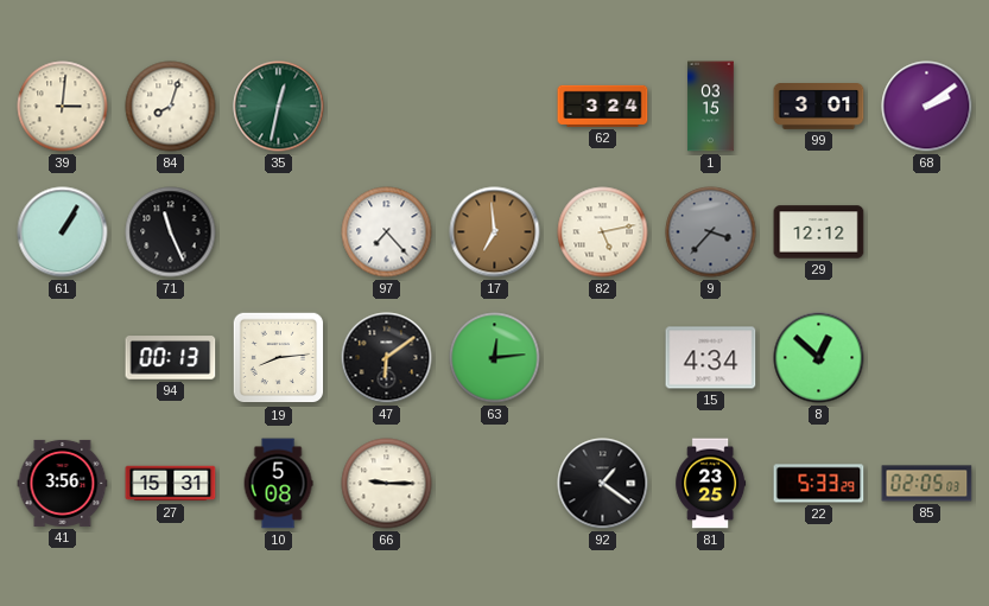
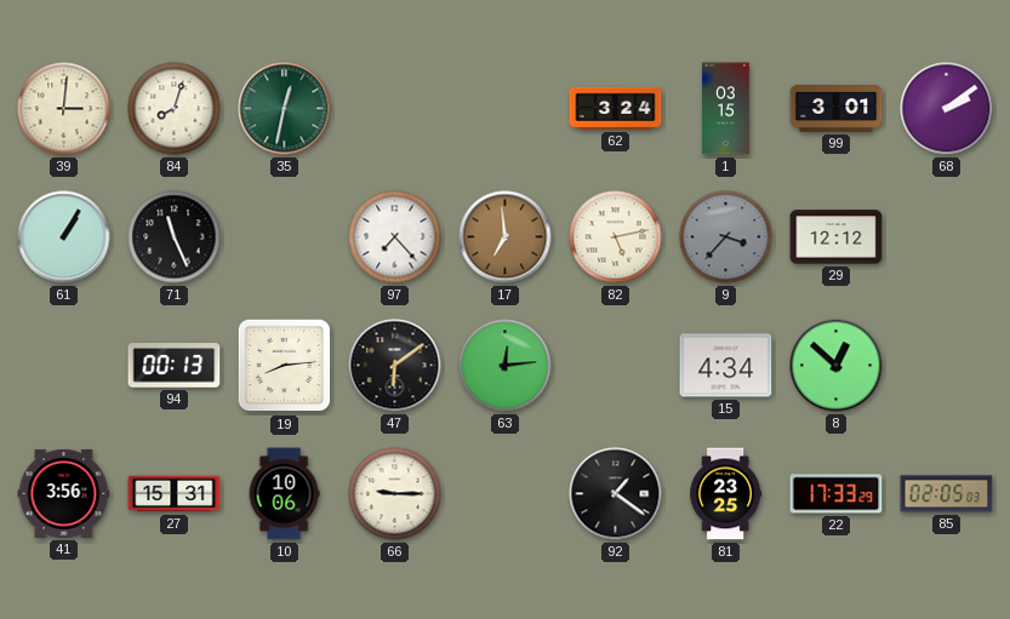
10: 5:08 -> 10:06 (284, 494)
22: 5:33 -> 17:33 (837, 494)
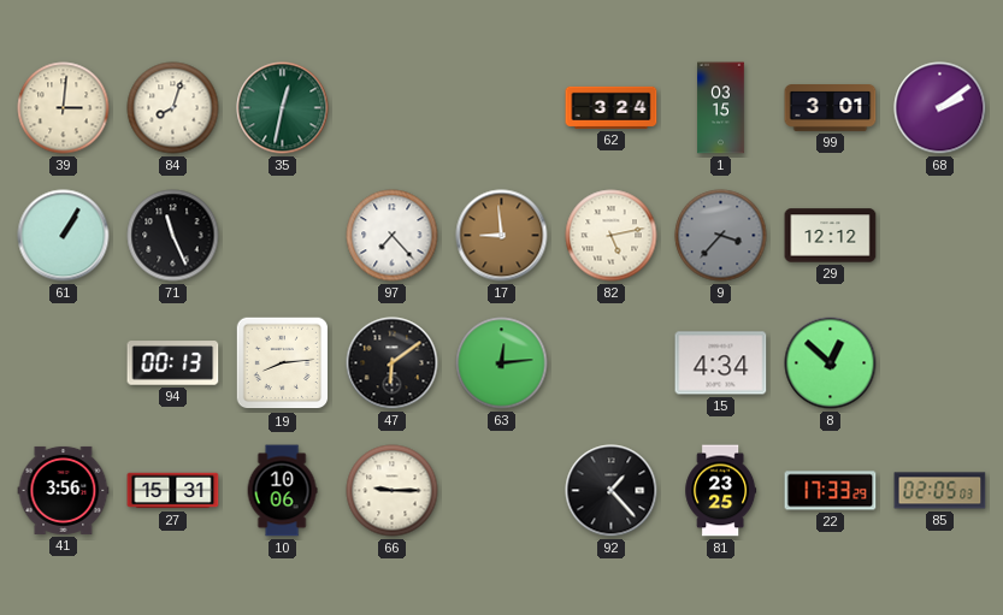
17: 6:59 -> 8:59 (502, 236)
92: 1:21 -> 1:23 (612, 491)
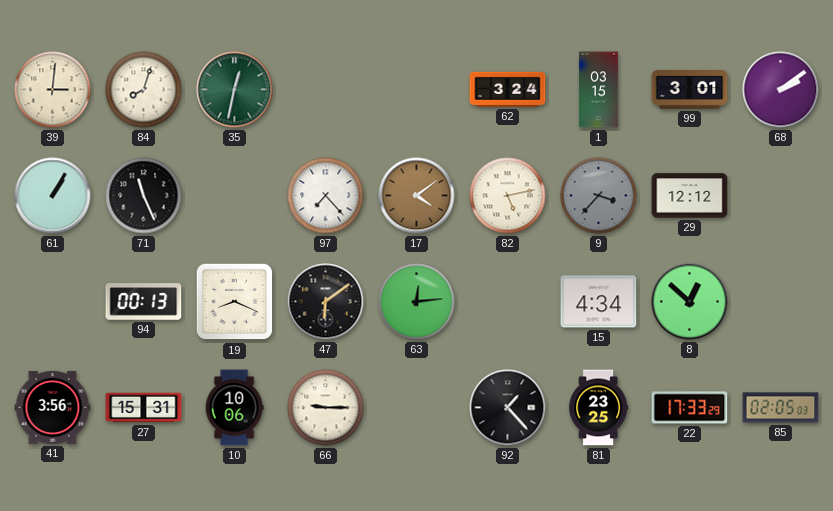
17: 8:59 -> 4:09 (417, 196)
19: 8:14 -> 8:19 (235, 302)
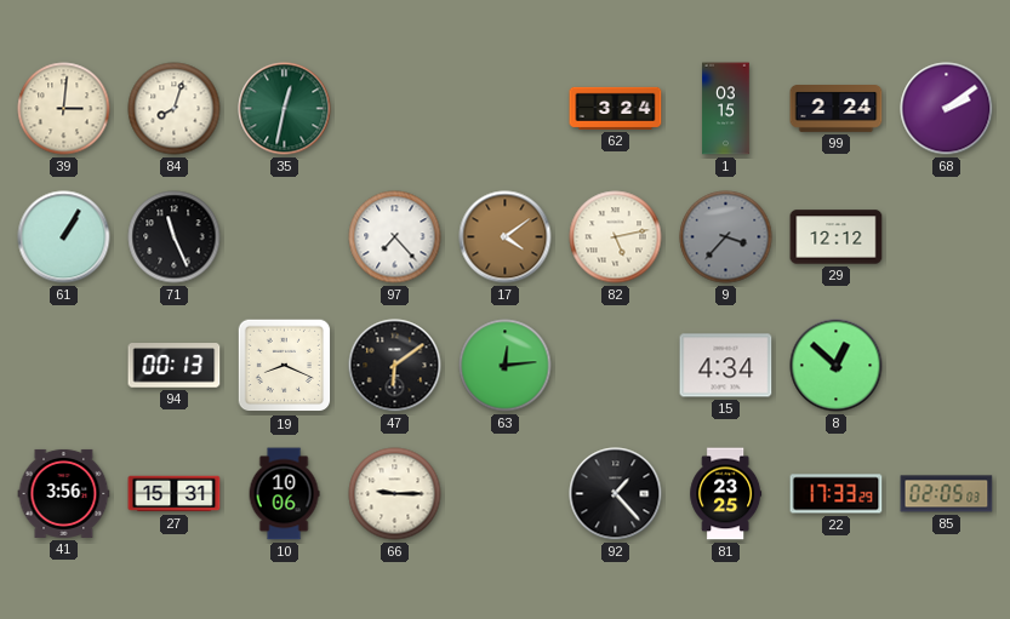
99: 3:01 -> 2:24 (837, 109)
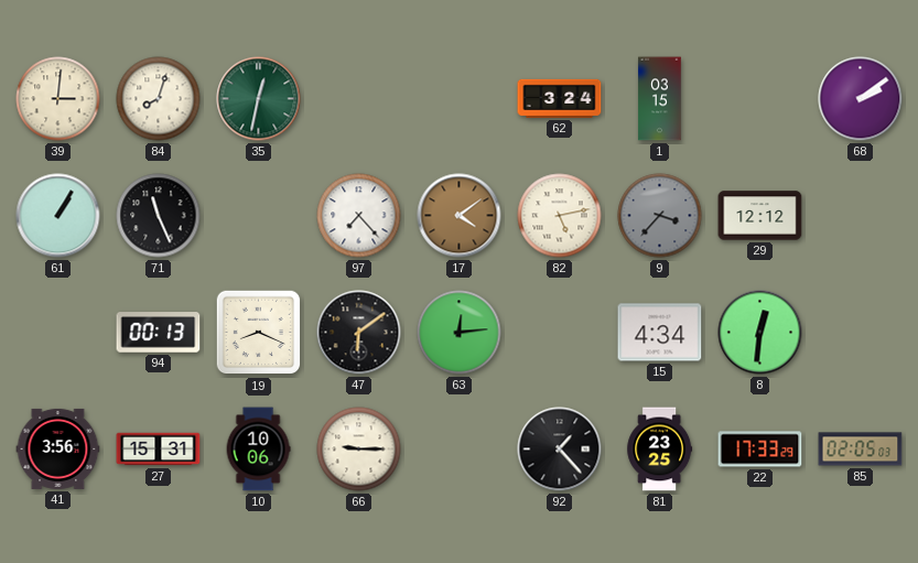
99: 2:24 -> none (837, 109)
8: 12:52 -> 12:31 (760, 333)
